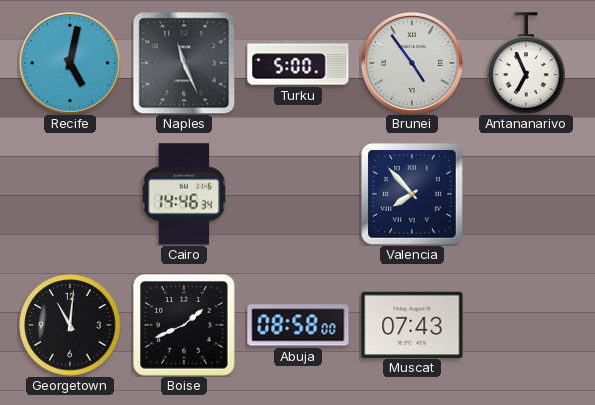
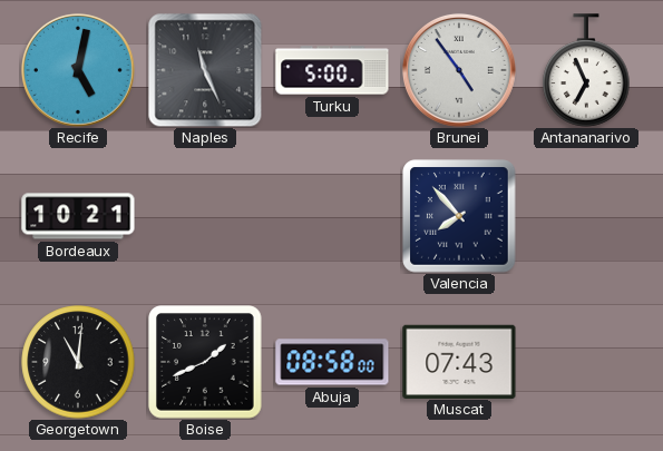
Bordeaux: none -> 10:21 (78, 216)
Cairo: 14:46 -> none (184, 194)
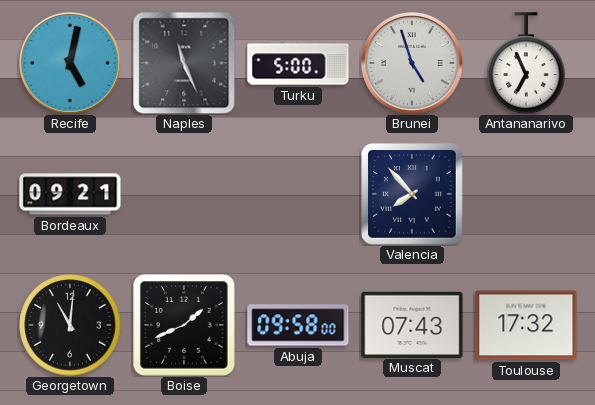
Brunei: 4:54 -> 4:57 (412, 63)
Bordeaux: 10:21 -> 09:21 (70, 194)
Abuja: 08:58 -> 09:58 (298, 325)
Toulouse: none -> 17:32 (526, 325)
